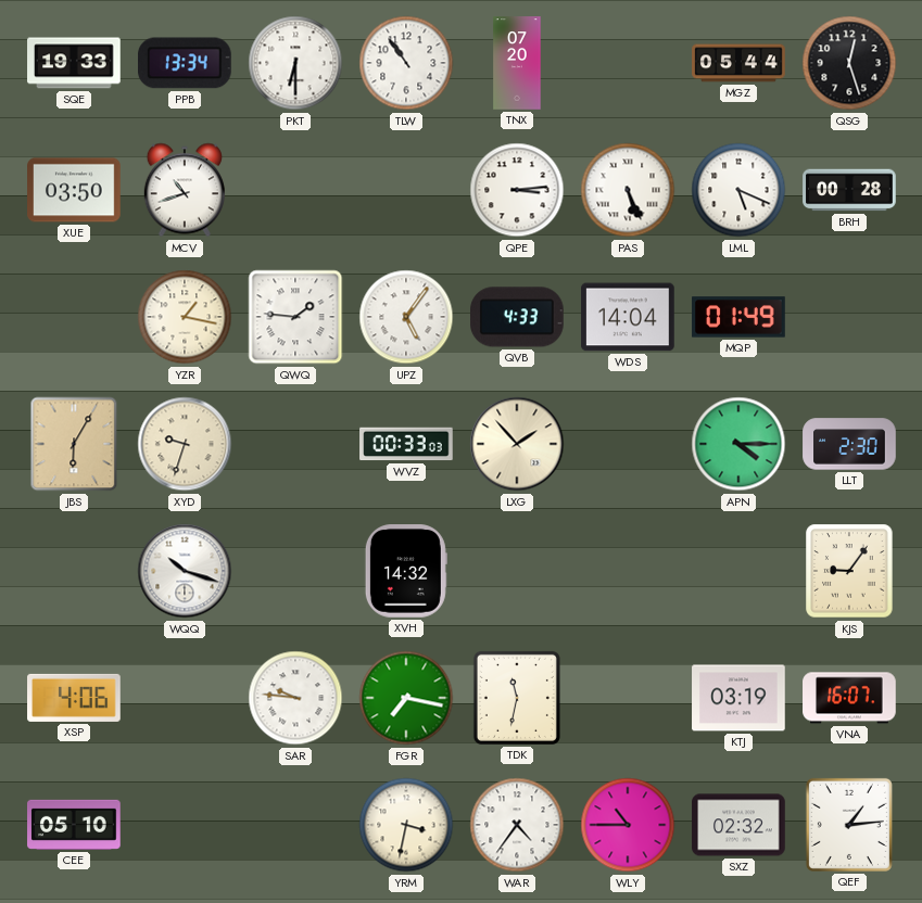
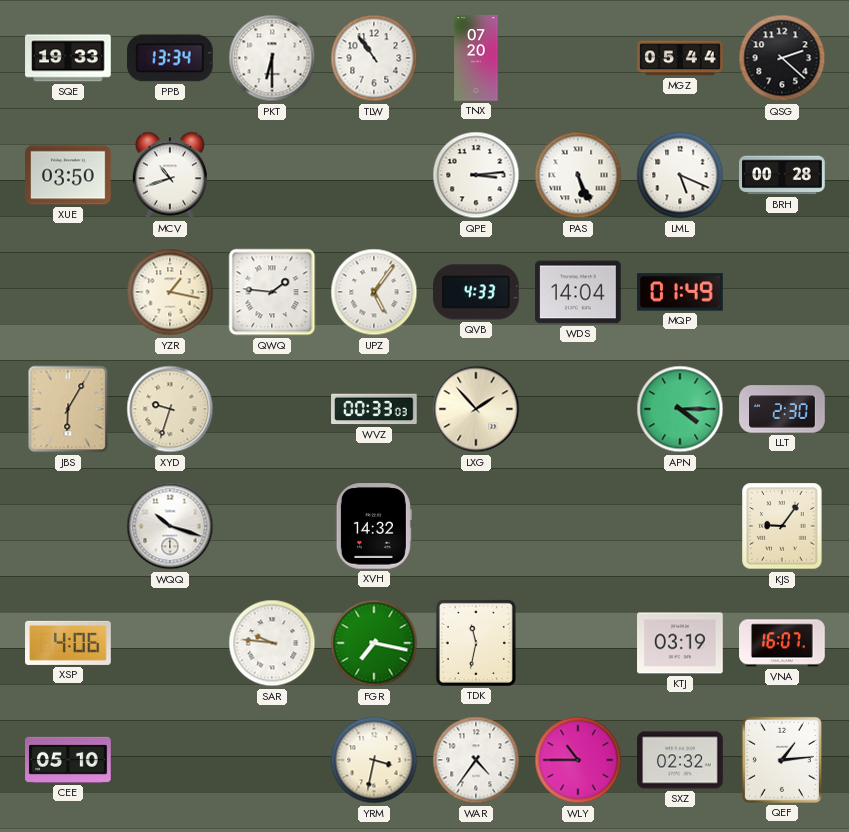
QSG: 12:27 -> 2:22 (782, 58)
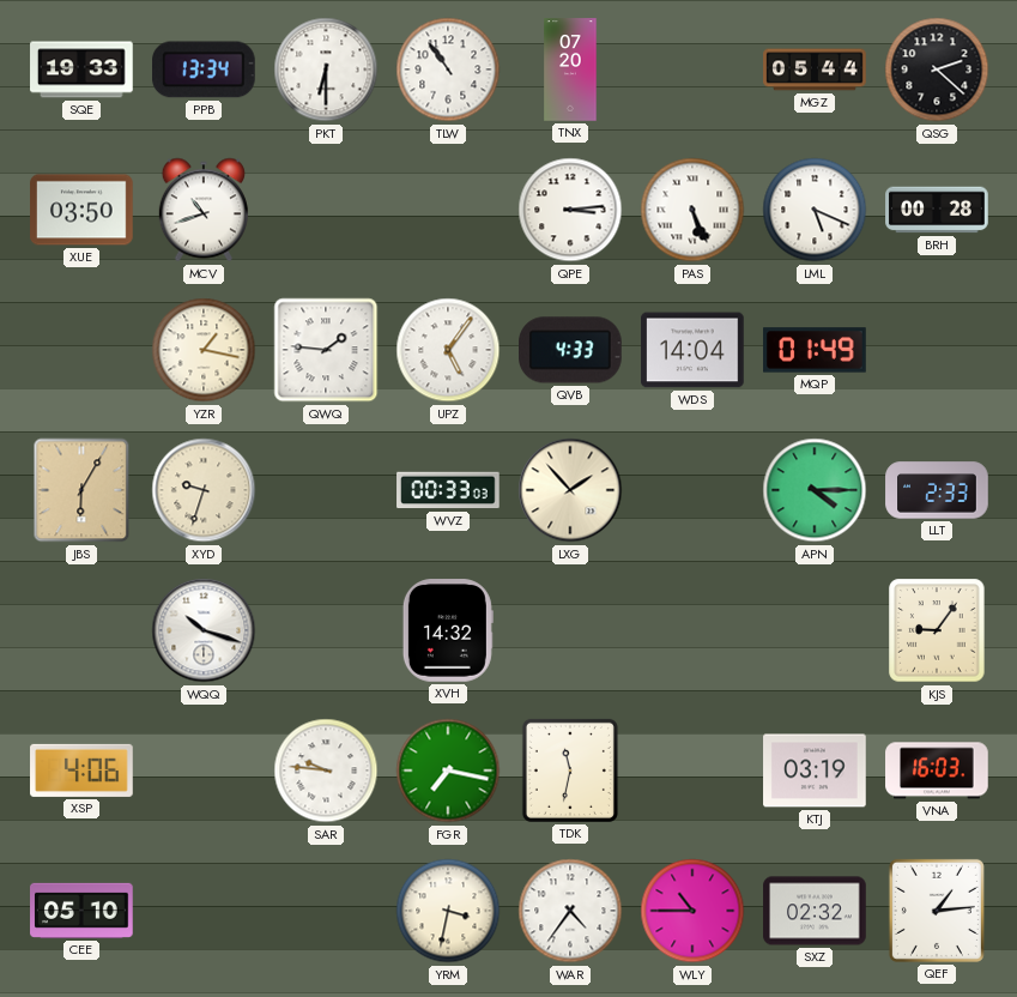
LLT: 2:30 -> 2:33 (937, 490)
VNA: 16:07 -> 16:03 (937, 771)
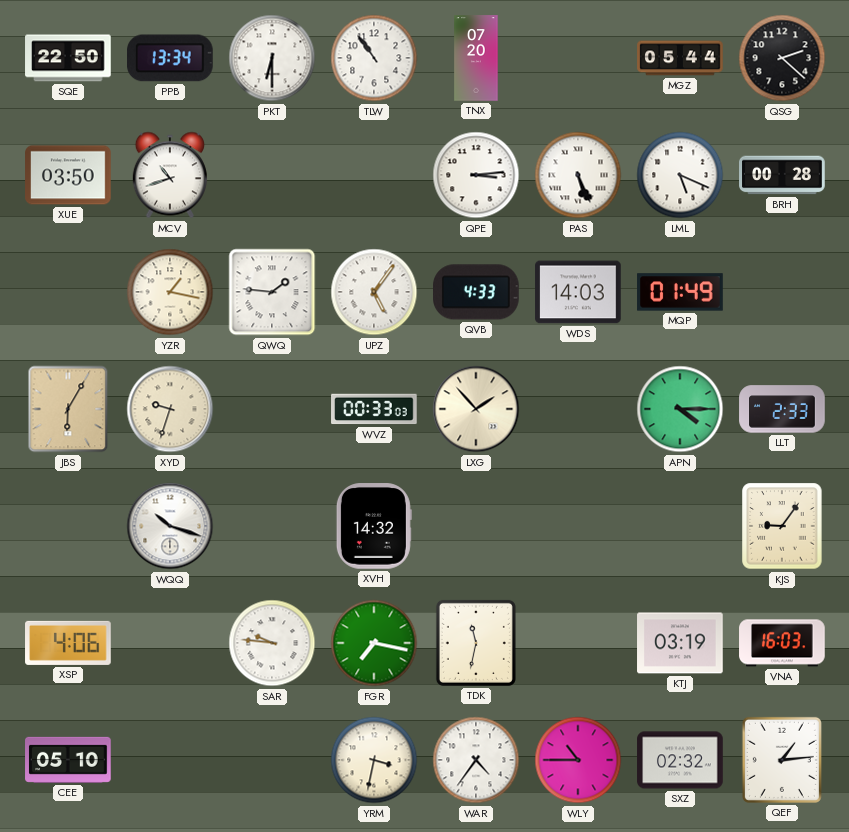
SQE: 19:33 -> 22:50 (68, 58)
WDS: 14:04 -> 14:03 (578, 292)
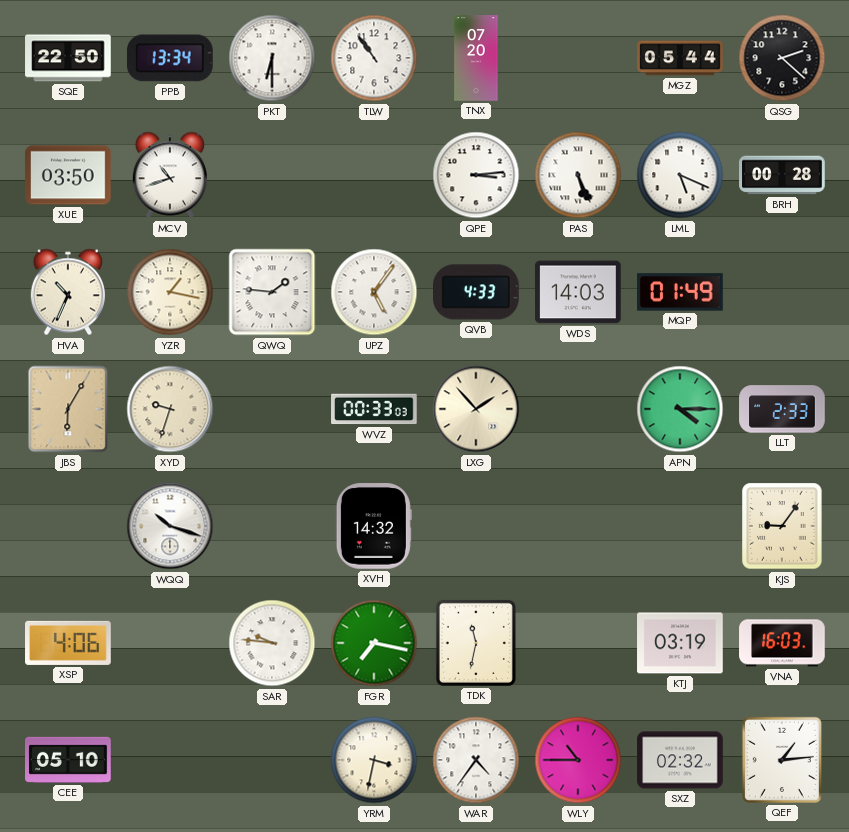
HVA: none -> 10:34 (68, 292)
